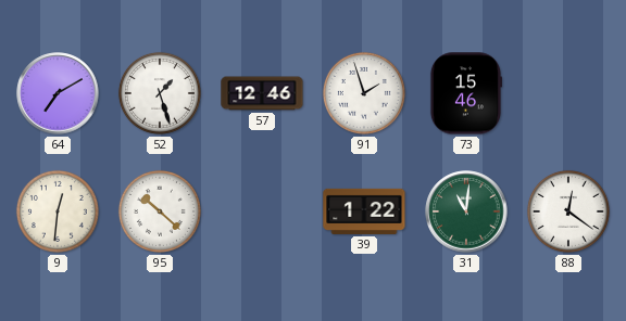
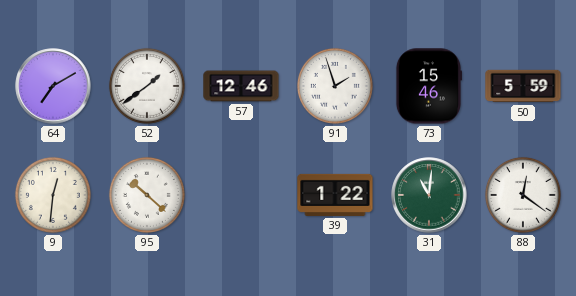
52: 1:27 -> 1:39 (147, 86)
50: none -> 5:59 (523, 86)
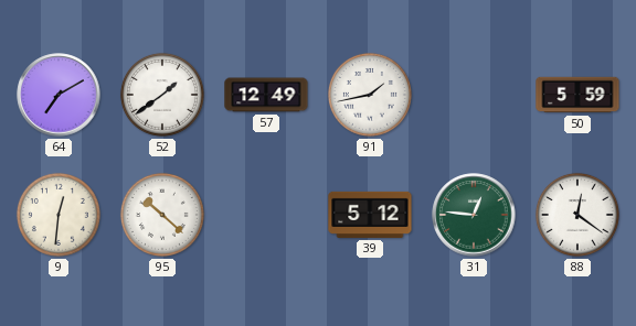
57: 12:46 -> 12:49 (266, 95)
91: 1:57 -> 1:43 (370, 95)
73: 15:46 -> none (428, 86)
39: 1:22 -> 5:12 (370, 215)
31: 11:01 -> 12:46 (474, 215)
